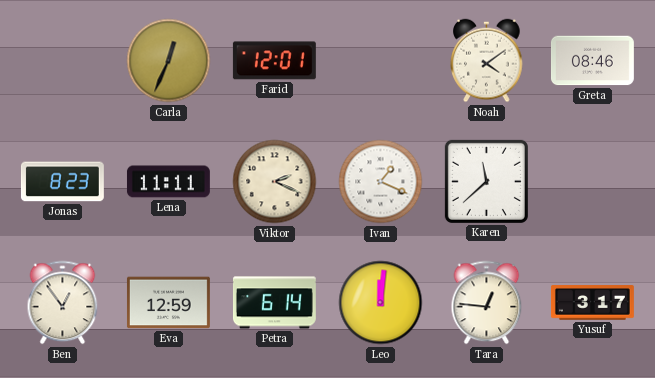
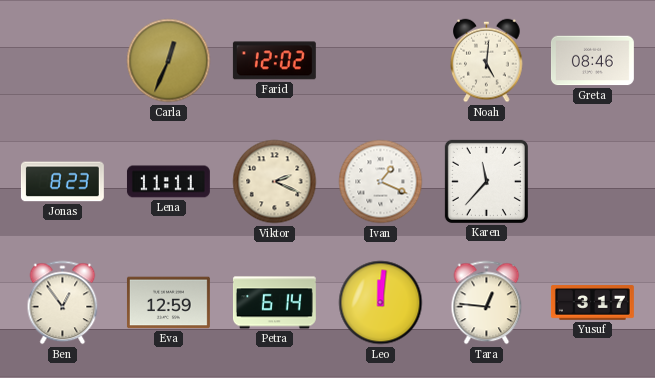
Farid: 12:01 -> 12:02 (274, 61)
Noah: 4:09 -> 5:01 (487, 61)
Karen: 11:38 -> 11:37 (486, 181)
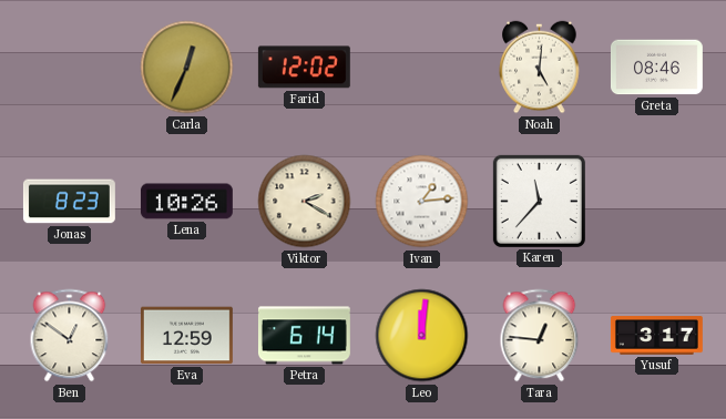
Lena: 11:11 -> 10:26 (186, 202)
Viktor: 2:19 -> 2:20 (305, 202)
Ivan: 1:19 -> 1:14 (422, 202)
Ben: 12:54 -> 12:51 (70, 336)
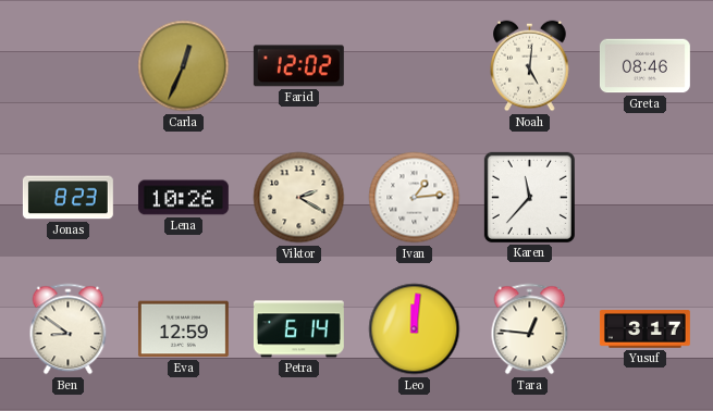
Ben: 12:51 -> 8:51 (69, 329)
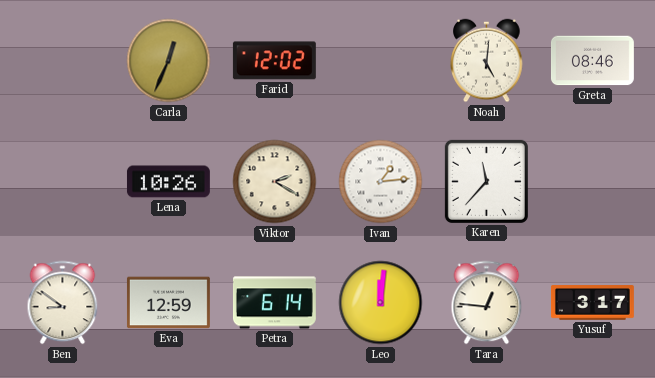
Jonas: 8:23 -> none (67, 198)
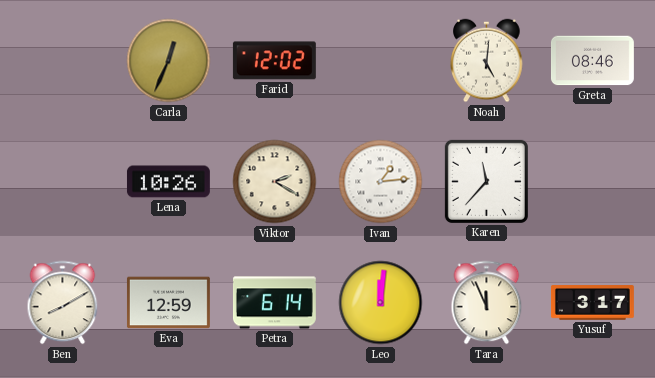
Ben: 8:51 -> 8:10 (63, 303)
Tara: 12:46 -> 11:56 (487, 303)
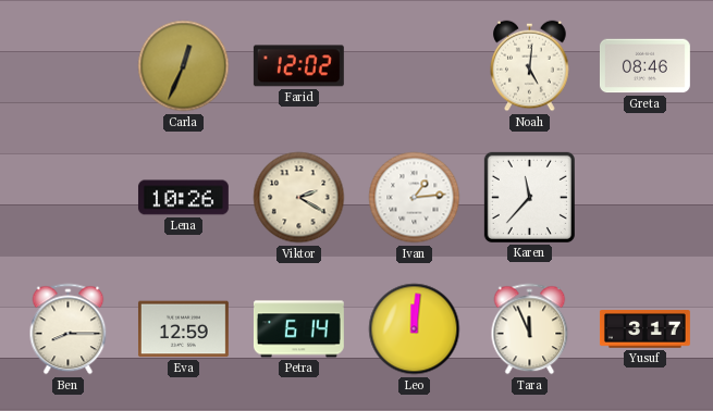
Ben: 8:10 -> 8:15 (69, 329)
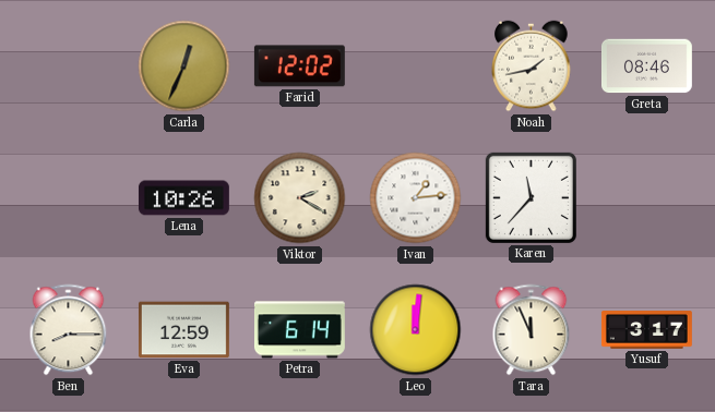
Noah: 5:01 -> 1:43 (532, 66)
